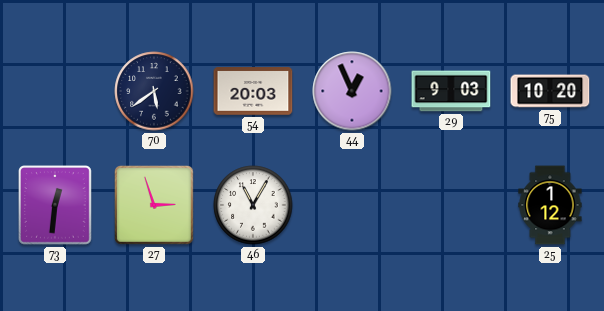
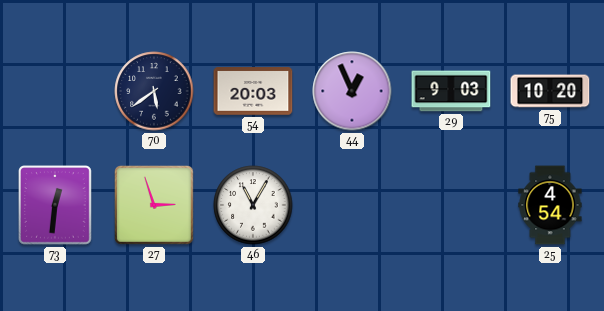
25: 1:12 -> 4:54 (550, 205)
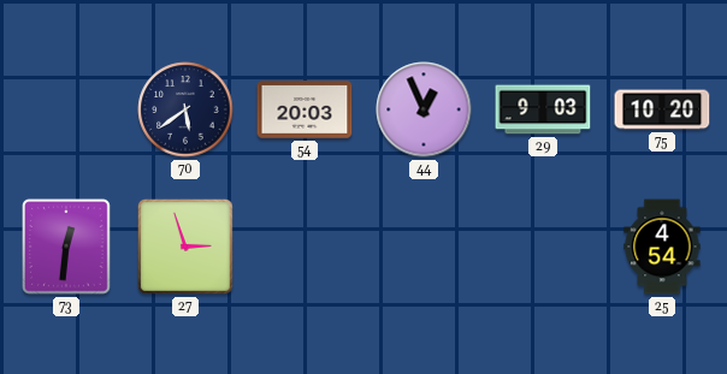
46: 11:05 -> none (253, 205)
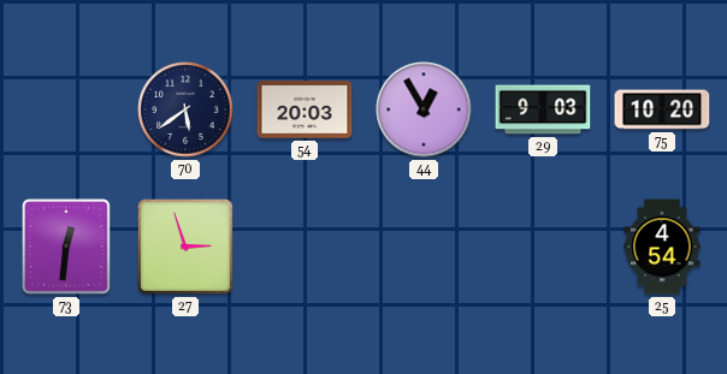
44: 12:56 -> 12:55 (424, 109)
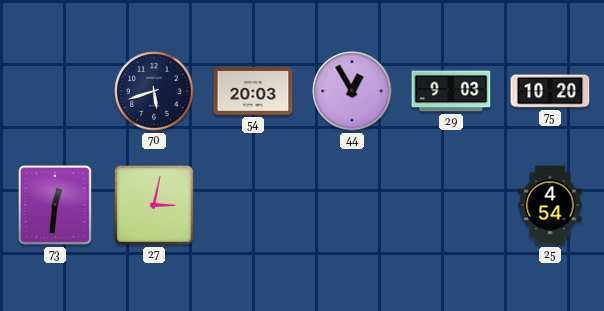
70: 5:39 -> 5:42 (154, 91)
27: 2:57 -> 3:02 (155, 206)
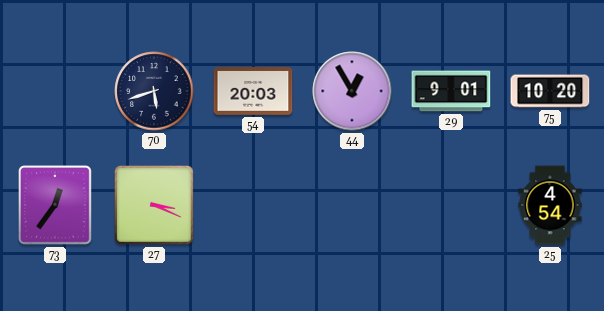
29: 9:03 -> 9:01 (451, 91)
73: 12:31 -> 12:36 (56, 206)
27: 3:02 -> 3:19 (155, 206)
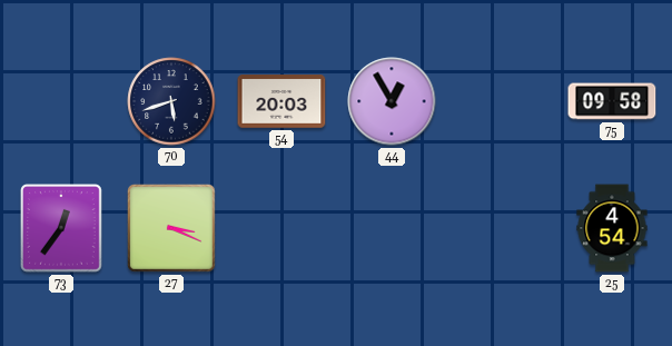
29: 9:01 -> none (451, 91)
75: 10:20 -> 09:58 (612, 101)
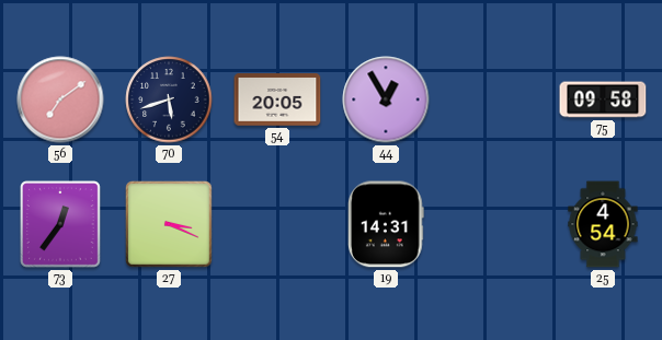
56: none -> 7:09 (60, 99)
54: 20:03 -> 20:05 (277, 99)
19: none -> 14:31 (386, 224)
